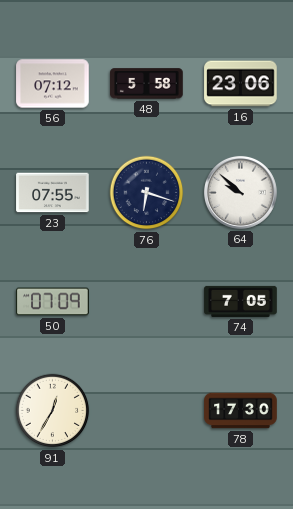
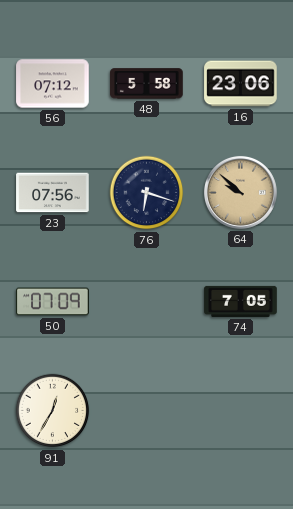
23: 07:55 -> 07:56 (53, 193)
64 dial: white -> champagne (240, 192)
78: 17:30 -> none (241, 411)
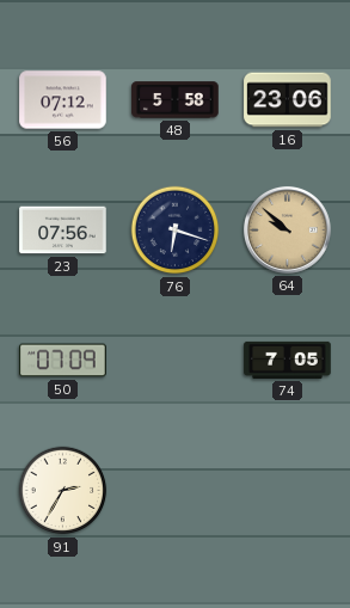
91: 12:35 -> 2:35 (63, 491)
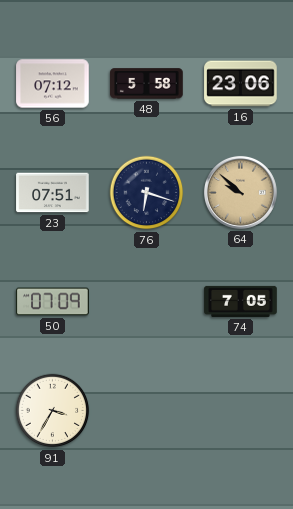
23: 07:56 -> 07:51 (53, 193)
91: 2:35 -> 3:35 (53, 411)
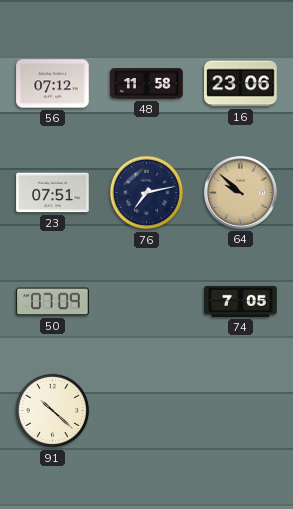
48: 5:58 -> 11:58 (147, 84)
76: 6:18 -> 7:13 (147, 193)
91: 3:35 -> 10:22 (53, 411)
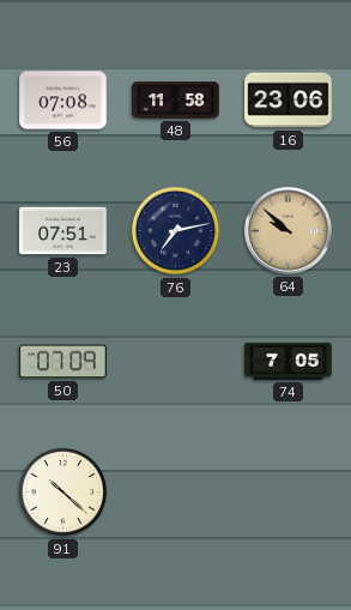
56: 07:12 -> 07:08 (63, 101)
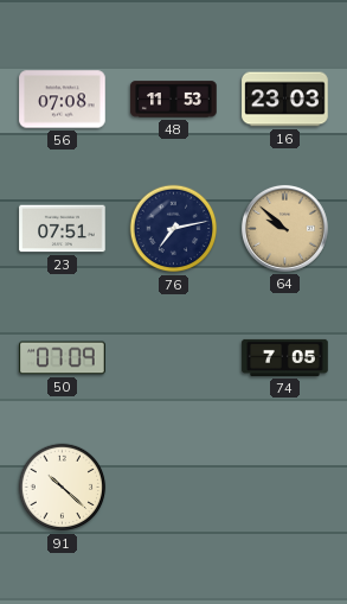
48: 11:58 -> 11:53 (174, 100)
16: 23:06 -> 23:03 (285, 100)
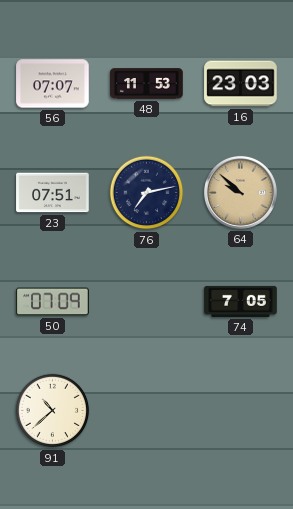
56: 07:08 -> 07:07 (53, 84)
91: 10:22 -> 10:38 (53, 411)
